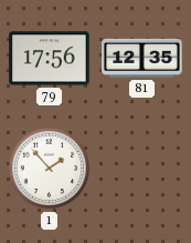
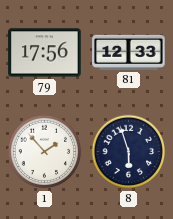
81: 12:35 -> 12:33 (129, 52)
8: none -> 5:57 (129, 152)
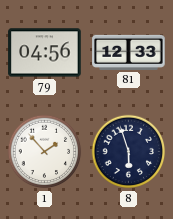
79: 17:56 -> 04:56 (45, 53)
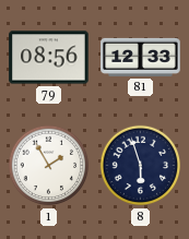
79: 04:56 -> 08:56 (49, 58)
1: 1:53 -> 1:55 (49, 166)
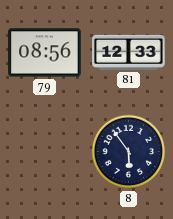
1: 1:55 -> none (49, 166)
8: 5:57 -> 5:54 (129, 152)
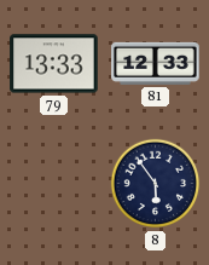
79: 08:56 -> 13:33 (54, 64)
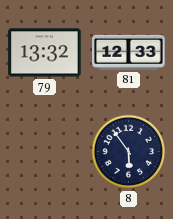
79: 13:33 -> 13:32 (45, 53)
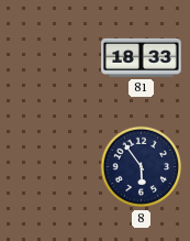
79: 13:32 -> none (45, 53)
81: 12:33 -> 18:33 (142, 57)
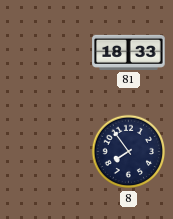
8: 5:54 -> 7:54 (129, 152)
